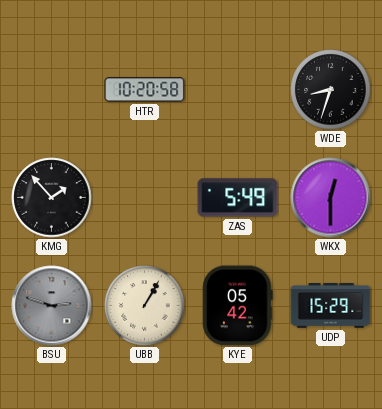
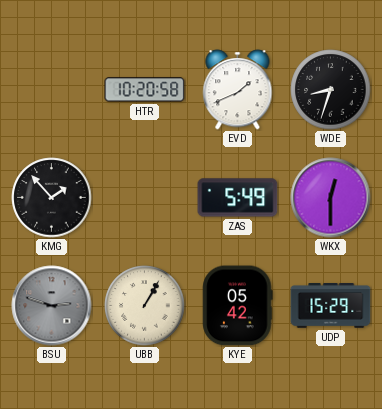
EVD: none -> 1:41 (238, 90)
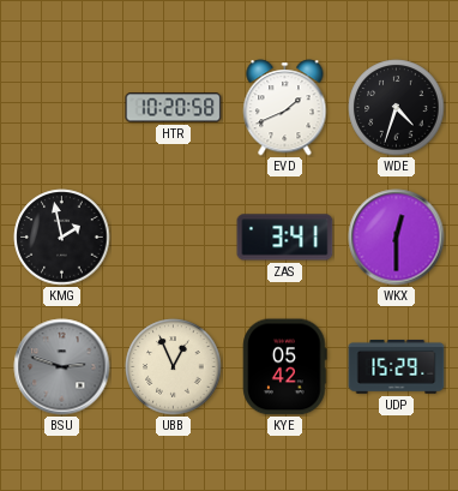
WDE: 8:33 -> 4:33 (397, 108)
KMG: 1:53 -> 1:58 (62, 238)
ZAS: 5:49 -> 3:41 (285, 238)
UBB: 1:05 -> 12:56 (174, 367)
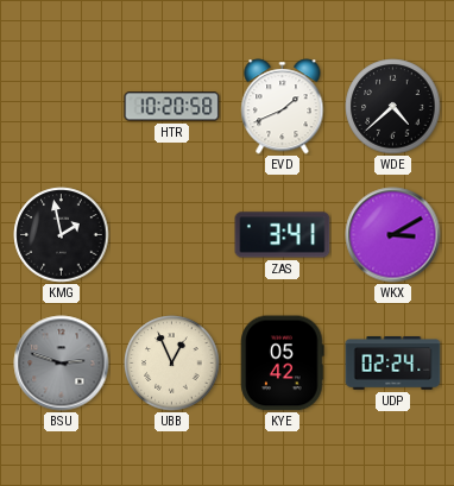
WDE: 4:33 -> 4:38 (393, 107)
WKX: 12:30 -> 3:10 (393, 235)
UDP: 15:29 -> 02:24 (393, 364)
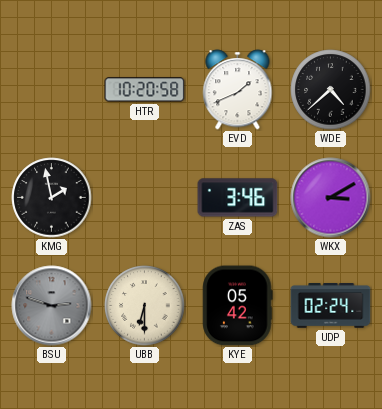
ZAS: 3:41 -> 3:46 (238, 198)
UBB: 12:56 -> 6:30 (145, 306)
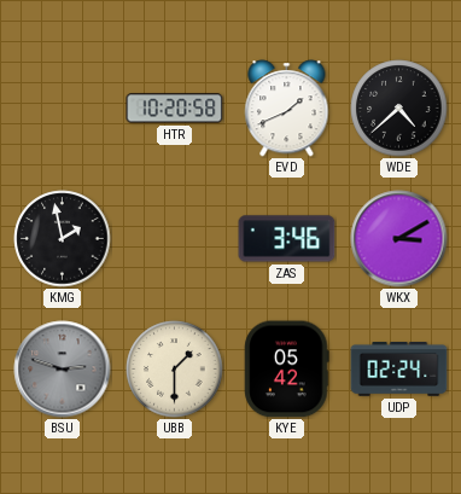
UBB: 6:30 -> 1:30 (175, 370)
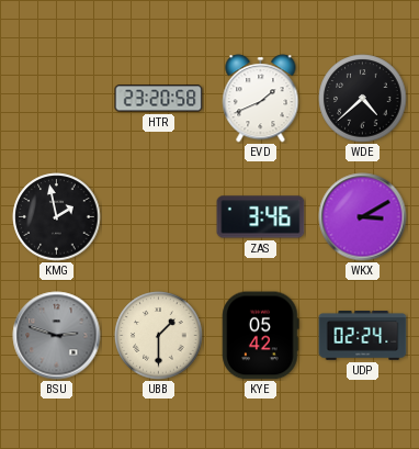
HTR: 10:20 -> 23:20 (159, 99)
